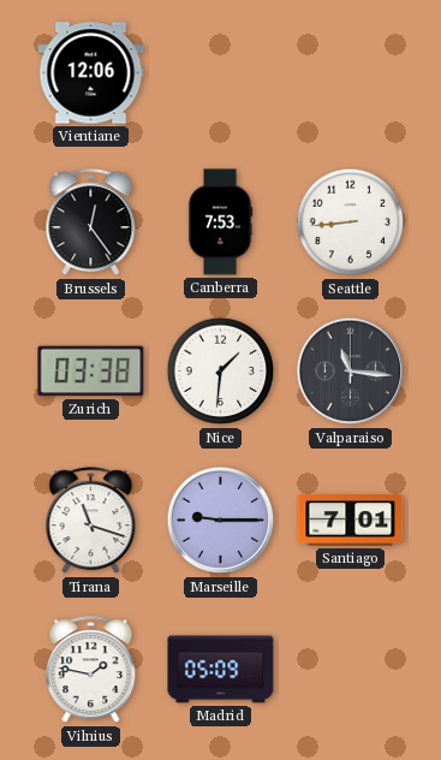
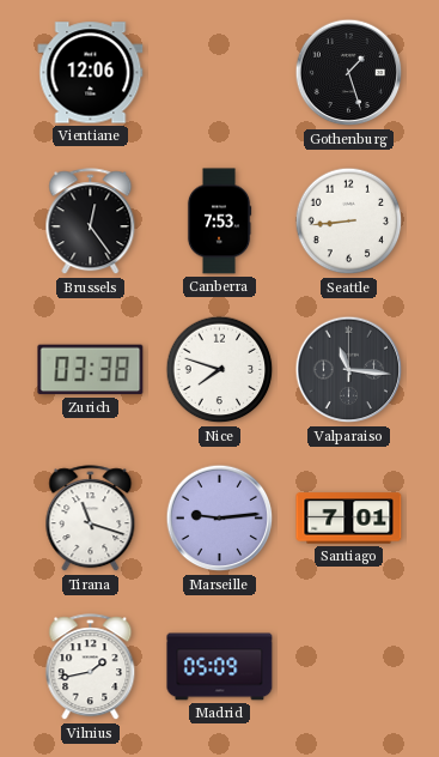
Gothenburg: none -> 1:27 (349, 73)
Nice: 1:31 -> 7:48 (220, 370)
Marseille: 9:15 -> 9:14 (220, 519)
Vilnius: 1:47 -> 1:43 (91, 667)
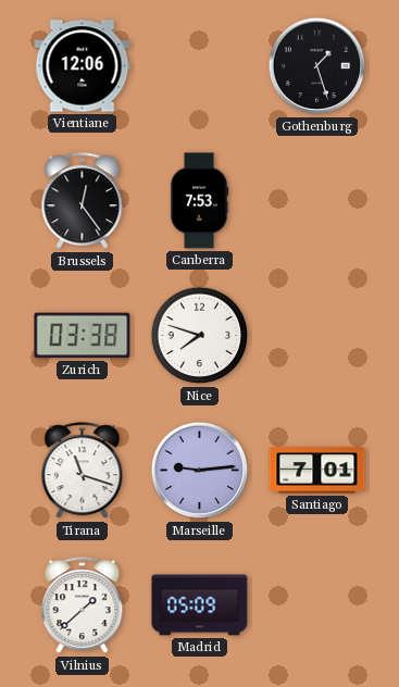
Seattle: 8:44 -> none (349, 222)
Valparaiso: 11:16 -> none (349, 370)
Vilnius: 1:43 -> 1:38 (83, 605)
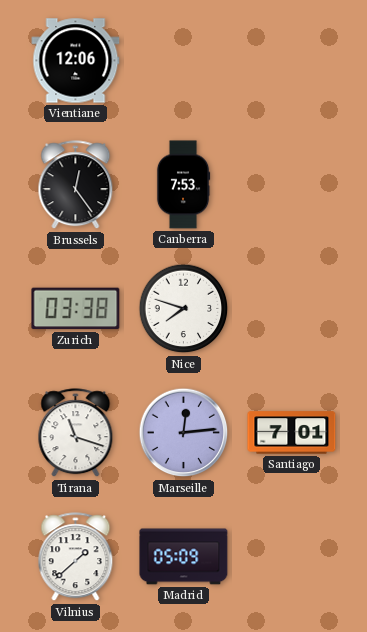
Gothenburg: 1:27 -> none (317, 66)
Marseille: 9:14 -> 12:14 (184, 433)
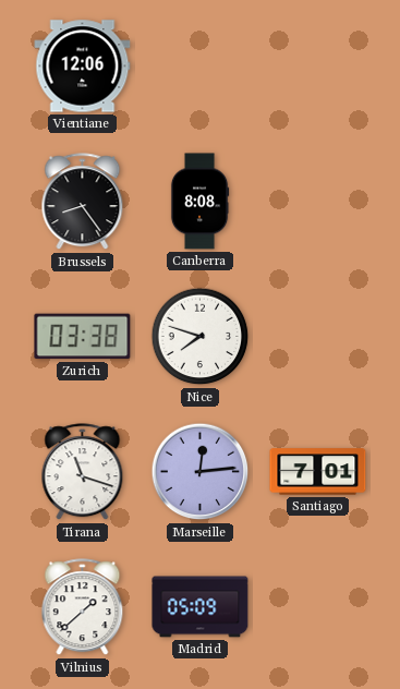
Brussels: 12:24 -> 8:24 (83, 202)
Canberra: 7:53 -> 8:08 (199, 202)
